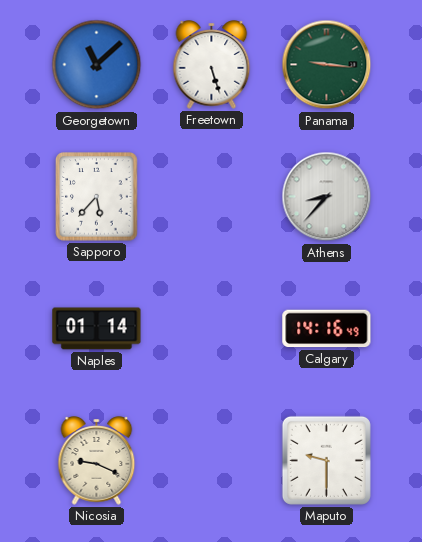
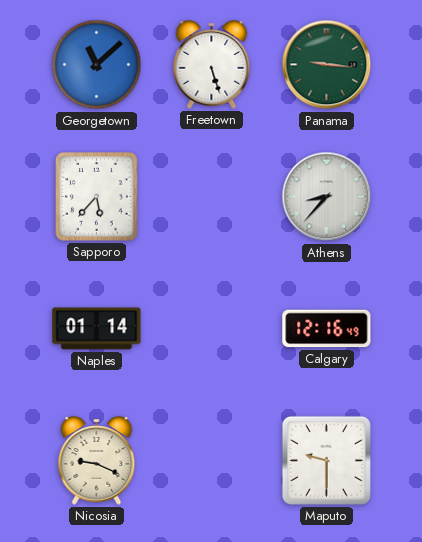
Calgary: 14:16 -> 12:16 (327, 329)
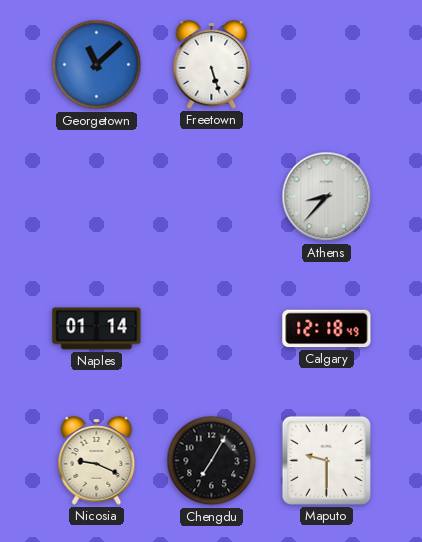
Panama: 9:16 -> none (327, 65)
Sapporo: 5:37 -> none (97, 197)
Calgary: 12:16 -> 12:18 (327, 329)
Chengdu: none -> 7:05 (212, 461)
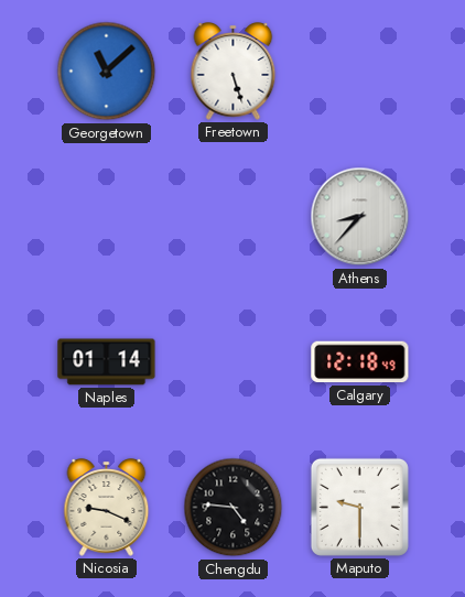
Chengdu: 7:05 -> 4:46 (234, 508)
